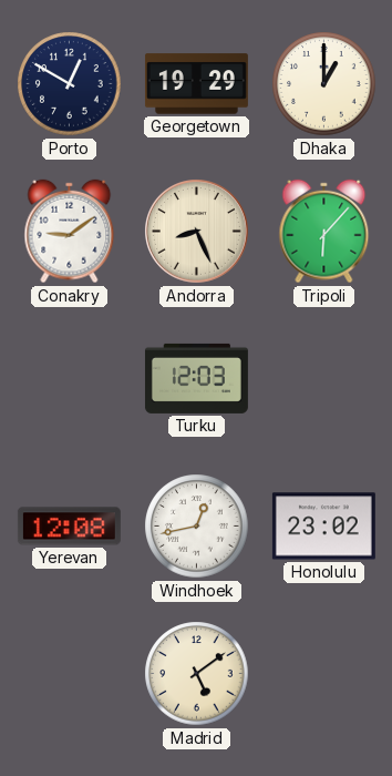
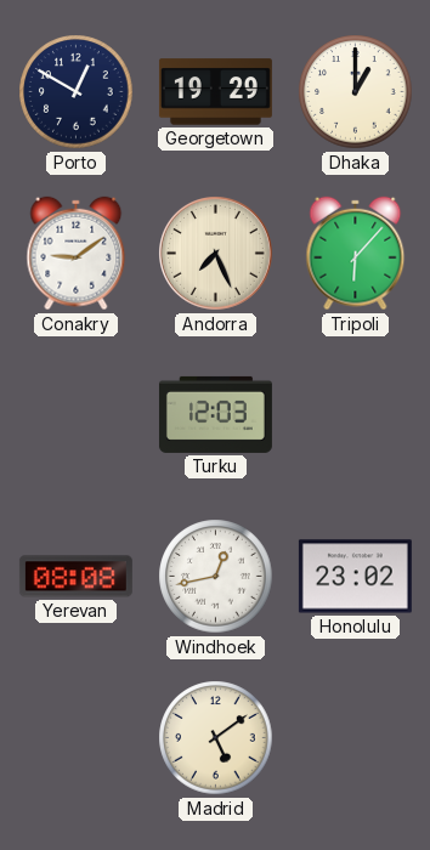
Andorra: 8:26 -> 7:26 (216, 254)
Yerevan: 12:08 -> 08:08 (75, 577)
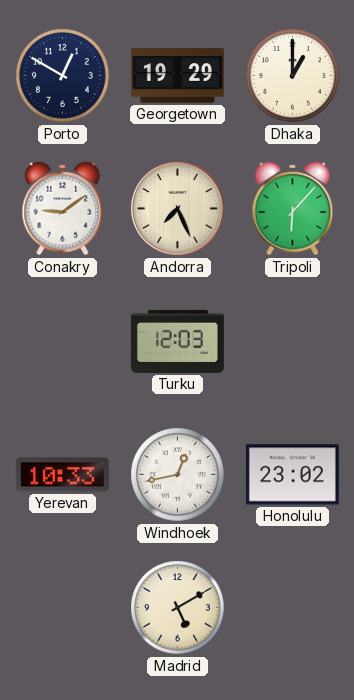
Yerevan: 08:08 -> 10:33 (62, 475)
Madrid: 5:09 -> 5:10 (178, 608)
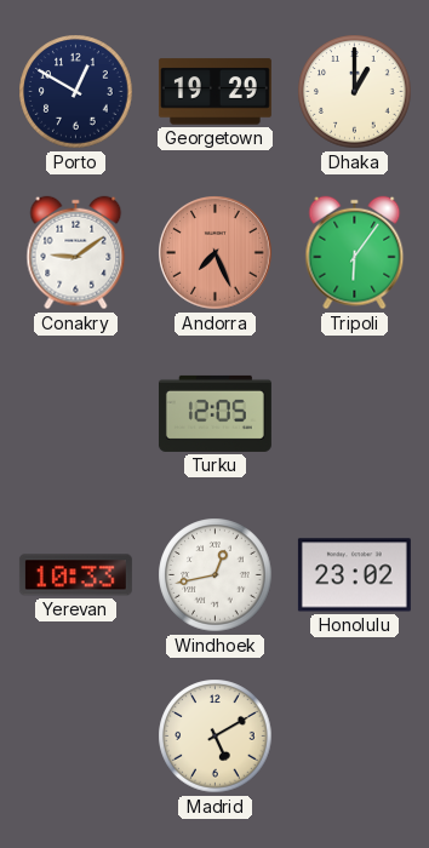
Andorra dial: cream -> salmon (216, 253)
Tripoli: 6:07 -> 6:06 (355, 253)
Turku: 12:03 -> 12:05 (215, 413)
